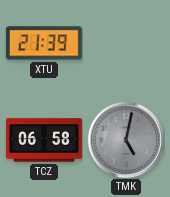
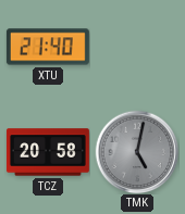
XTU: 21:39 -> 21:40 (48, 47)
TCZ: 06:58 -> 20:58 (48, 152)
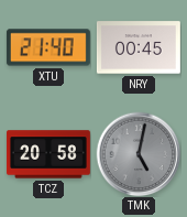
NRY: none -> 00:45 (139, 47)
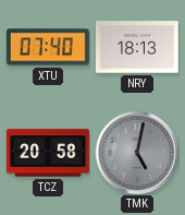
XTU: 21:40 -> 07:40 (48, 47)
NRY: 00:45 -> 18:13 (137, 47)
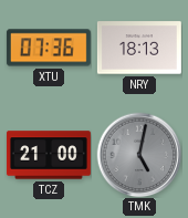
XTU: 07:40 -> 07:36 (49, 48)
TCZ: 20:58 -> 21:00 (49, 155)
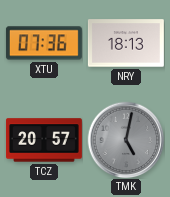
TCZ: 21:00 -> 20:57 (44, 140)
